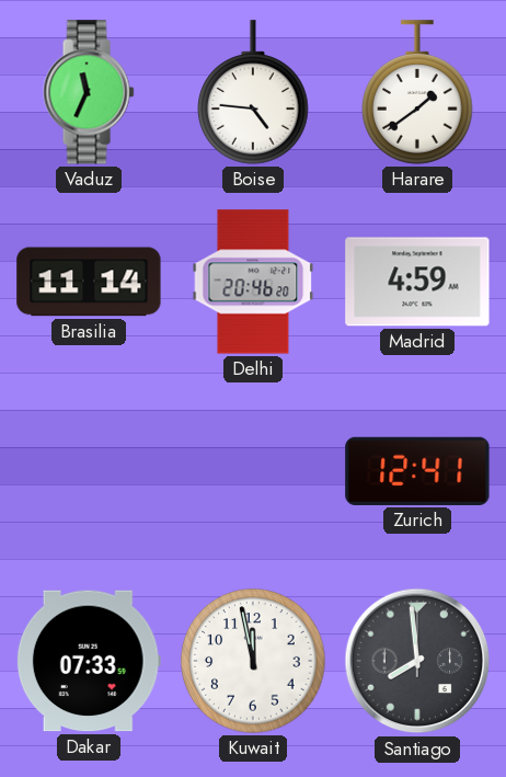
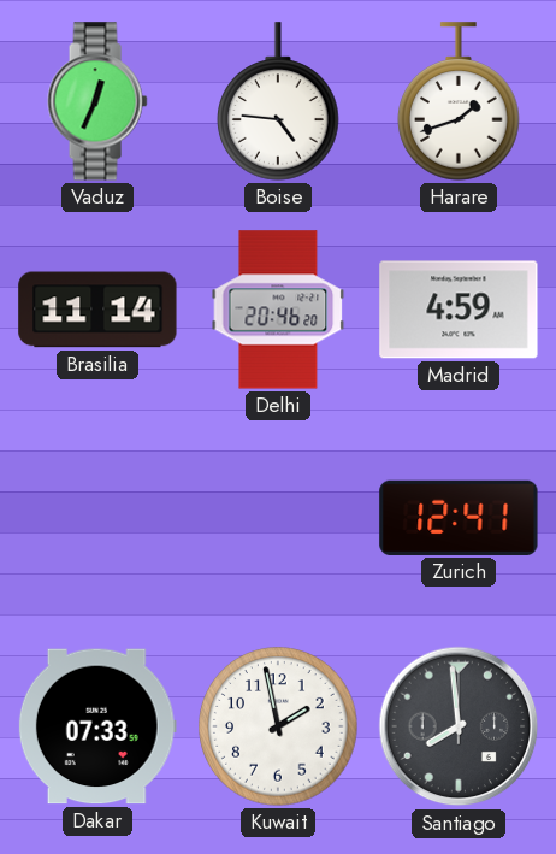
Vaduz: 11:34 -> 12:34 (97, 101)
Harare: 1:39 -> 1:42 (459, 101)
Kuwait: 11:58 -> 1:58 (278, 726)
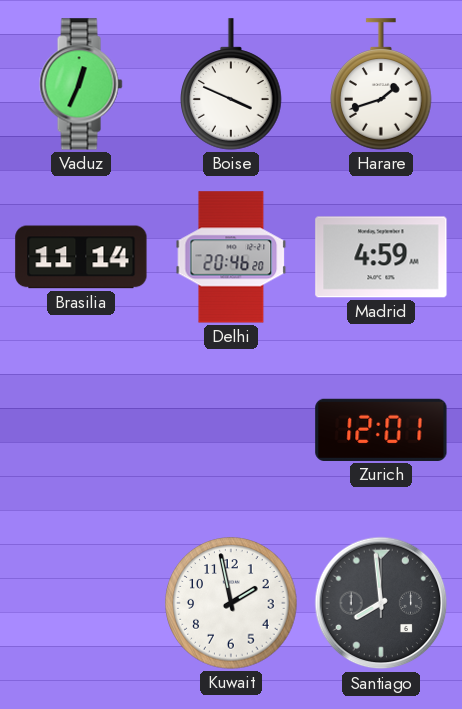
Boise: 4:46 -> 3:49 (231, 84)
Zurich: 12:41 -> 12:01 (381, 430)
Dakar: 07:33 -> none (97, 726)
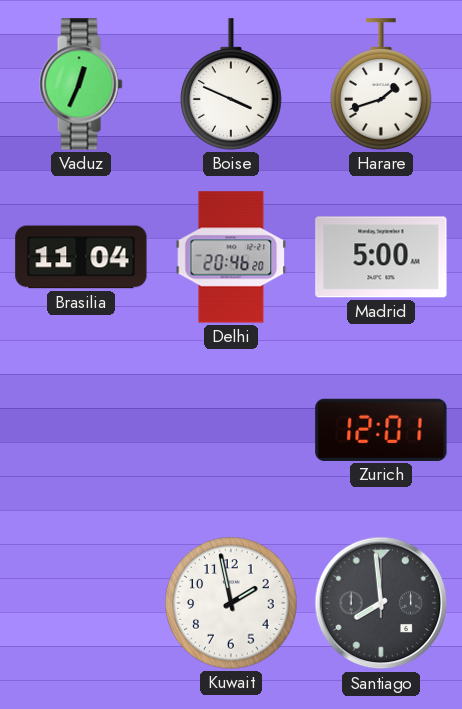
Brasilia: 11:14 -> 11:04 (81, 257)
Madrid: 4:59 -> 5:00 (381, 257)
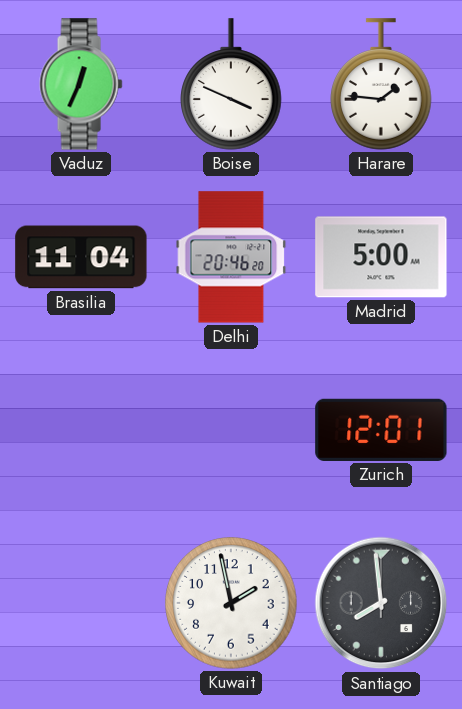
Harare: 1:42 -> 1:46 (381, 84)
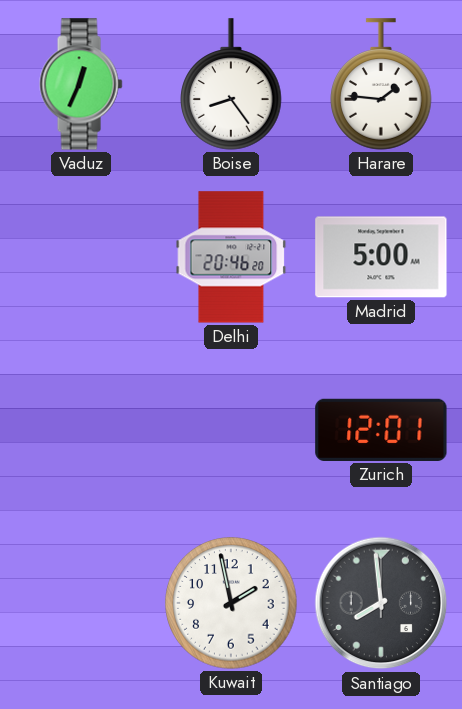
Boise: 3:49 -> 8:24 (231, 84)
Brasilia: 11:04 -> none (81, 257)
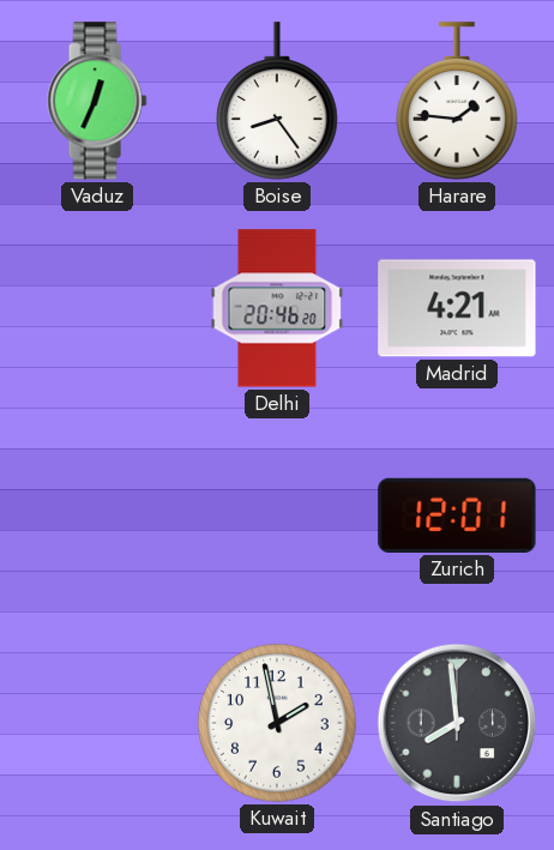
Madrid: 5:00 -> 4:21 (457, 308)
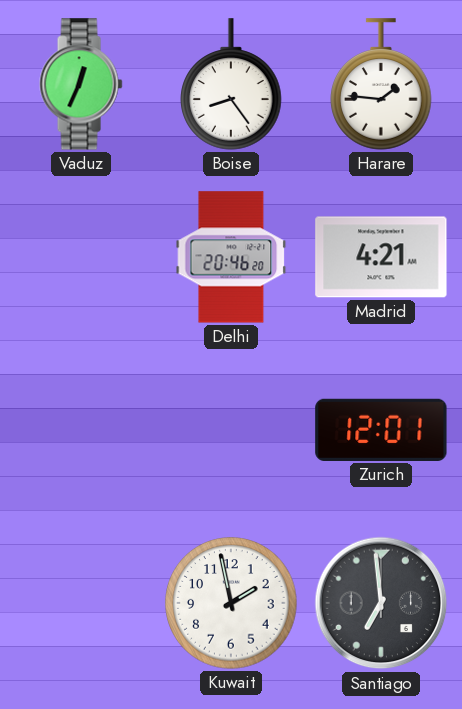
Santiago: 7:59 -> 6:59 (381, 603)
